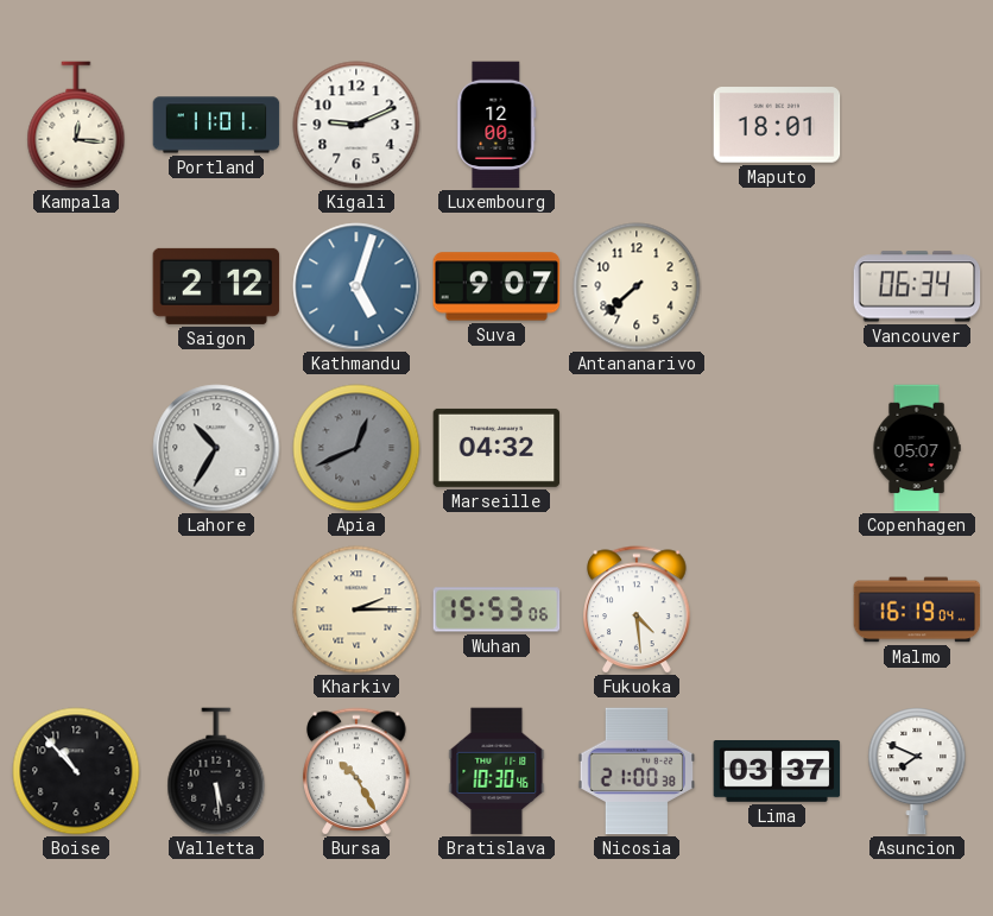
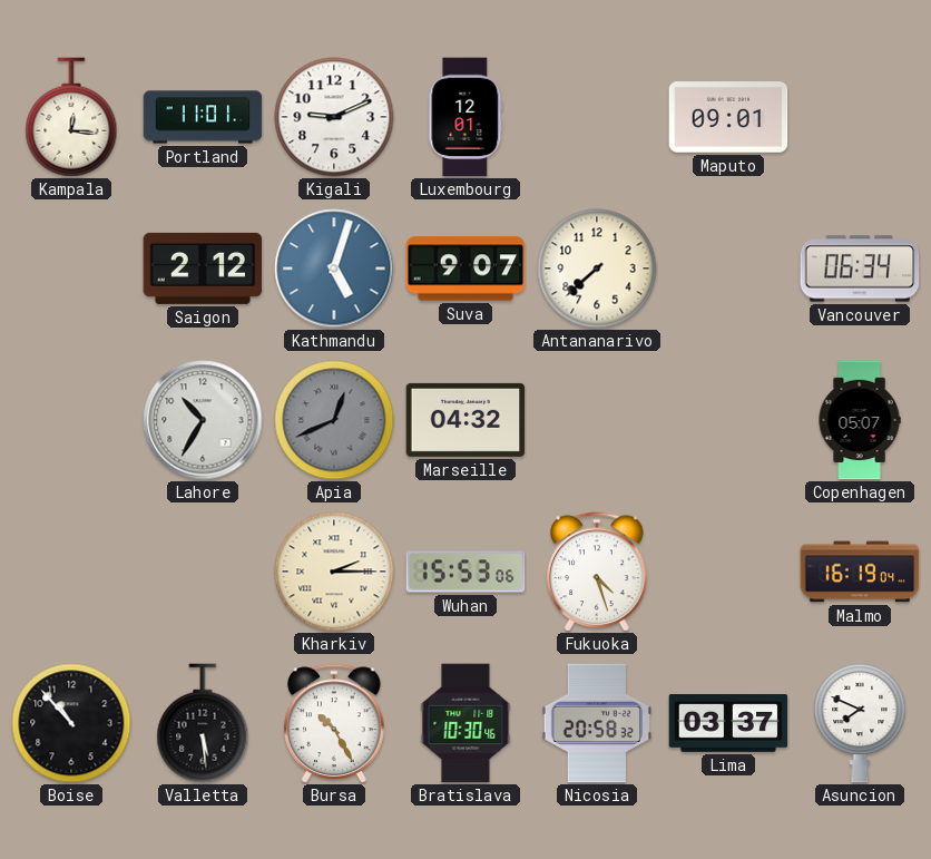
Luxembourg: 12:00 -> 12:01 (465, 117)
Maputo: 18:01 -> 09:01 (728, 117)
Fukuoka: 4:29 -> 4:27 (597, 572)
Nicosia: 21:00 -> 20:58 (597, 723)
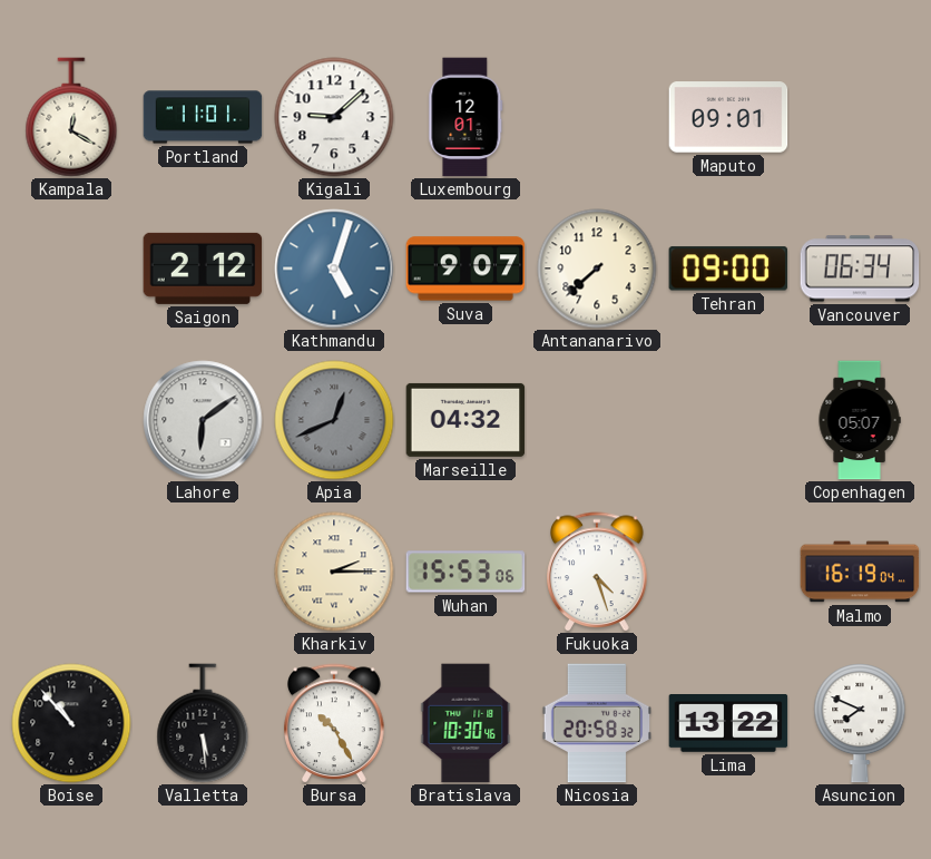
Kampala: 12:16 -> 12:20 (71, 117)
Kigali: 9:11 -> 9:08 (334, 117)
Tehran: none -> 09:00 (728, 269)
Lahore: 10:35 -> 6:09 (203, 420)
Lima: 03:37 -> 13:22 (728, 724)
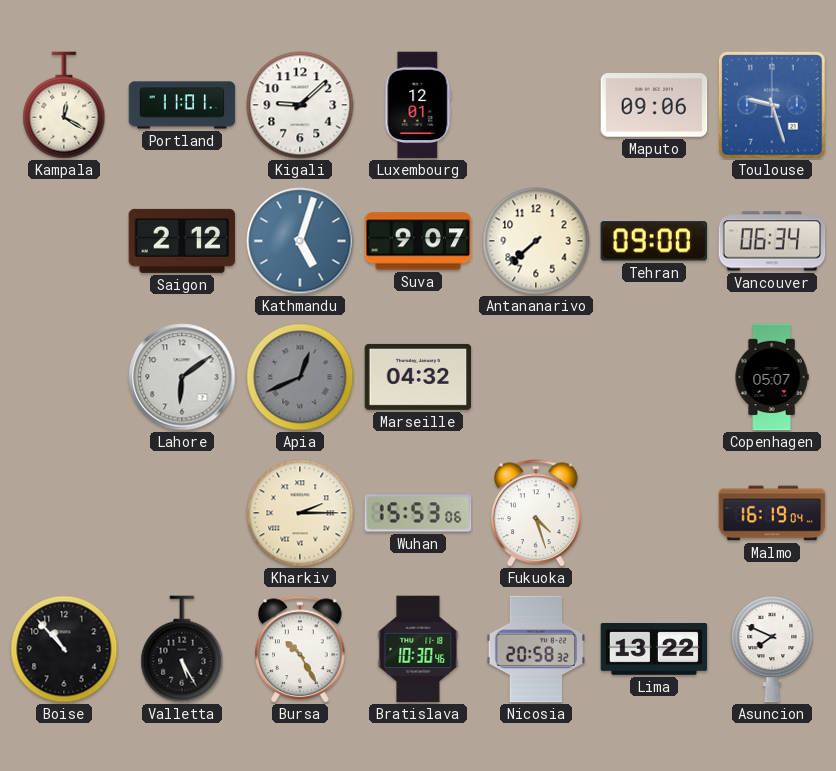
Maputo: 09:01 -> 09:06 (654, 105)
Toulouse: none -> 9:27 (773, 105)
Valletta: 5:29 -> 5:25 (182, 649)
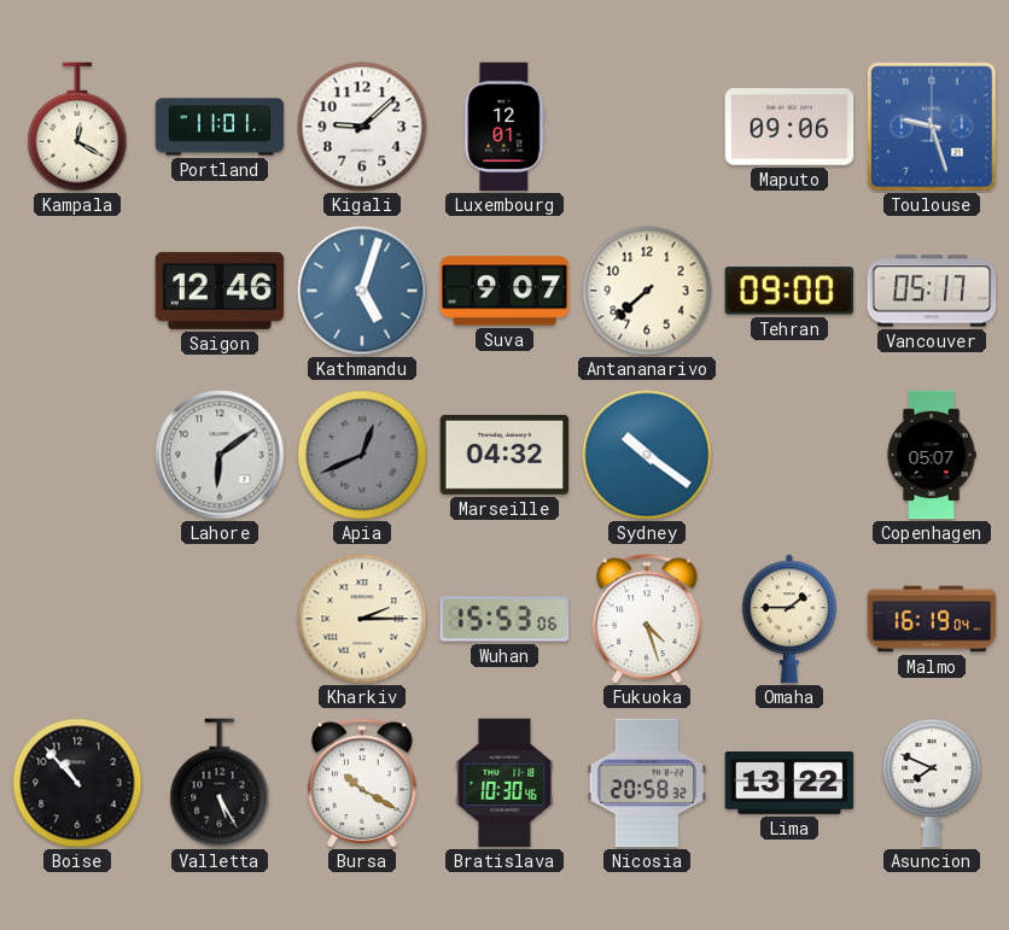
Saigon: 2:12 -> 12:46 (220, 291)
Vancouver: 06:34 -> 05:17 (932, 291)
Sydney: none -> 10:21 (647, 455)
Omaha: none -> 1:45 (789, 619)
Bursa: 10:25 -> 10:20 (362, 783)
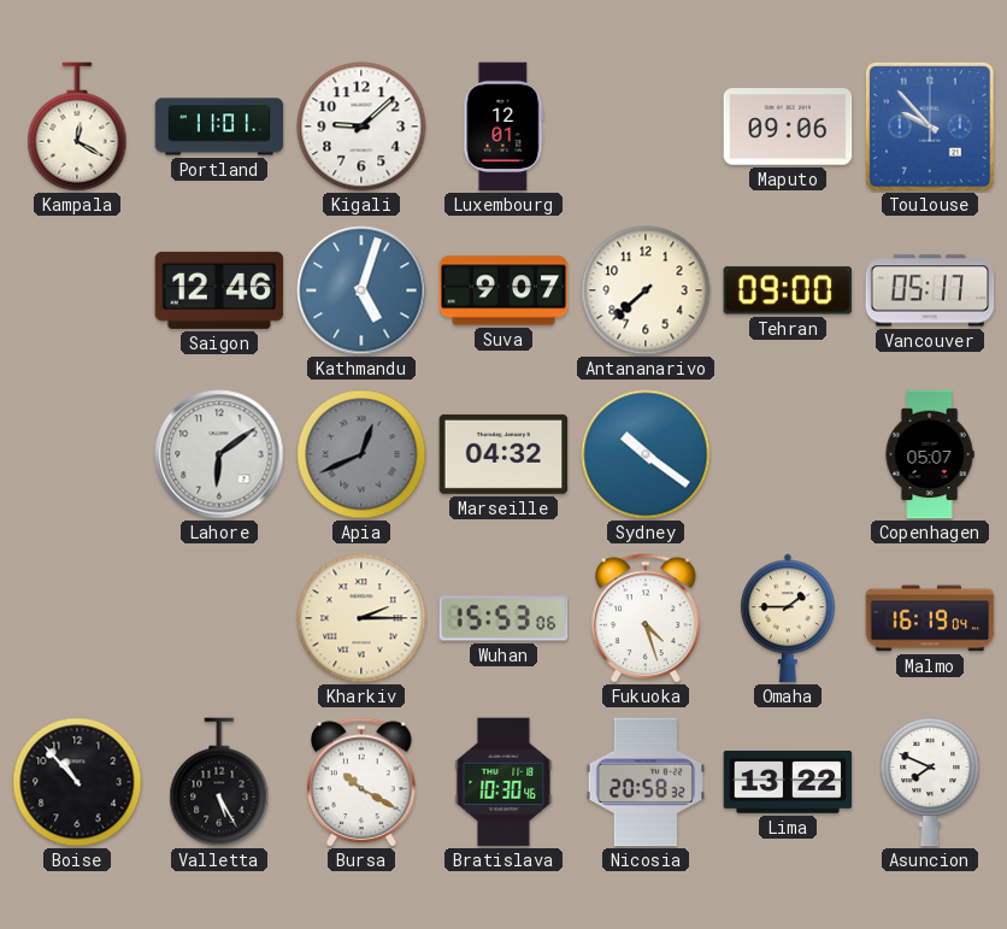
Toulouse: 9:27 -> 9:53 (931, 127)
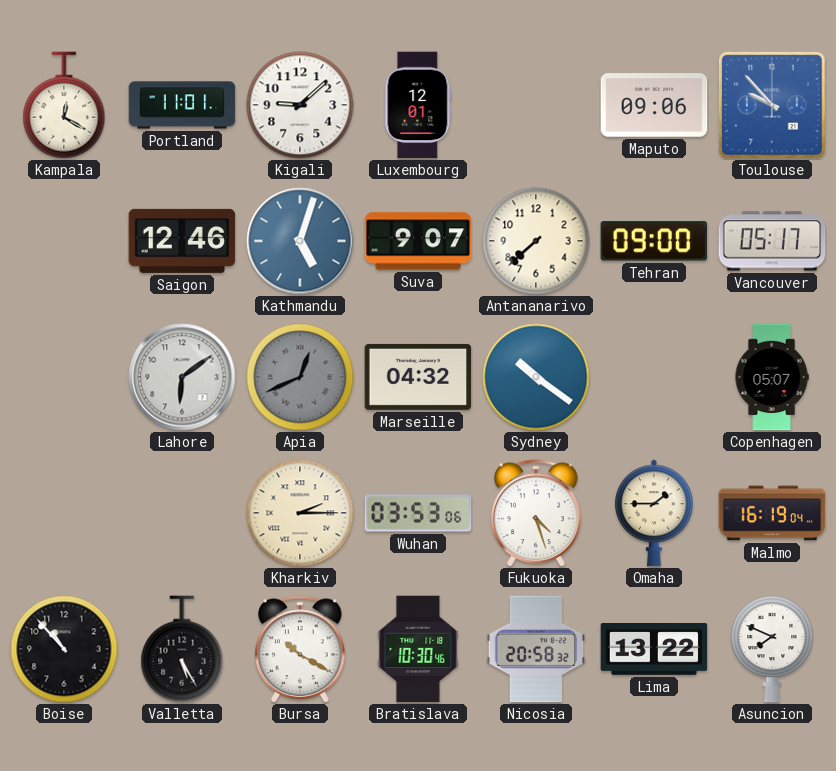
Wuhan: 15:53 -> 03:53 (418, 513)
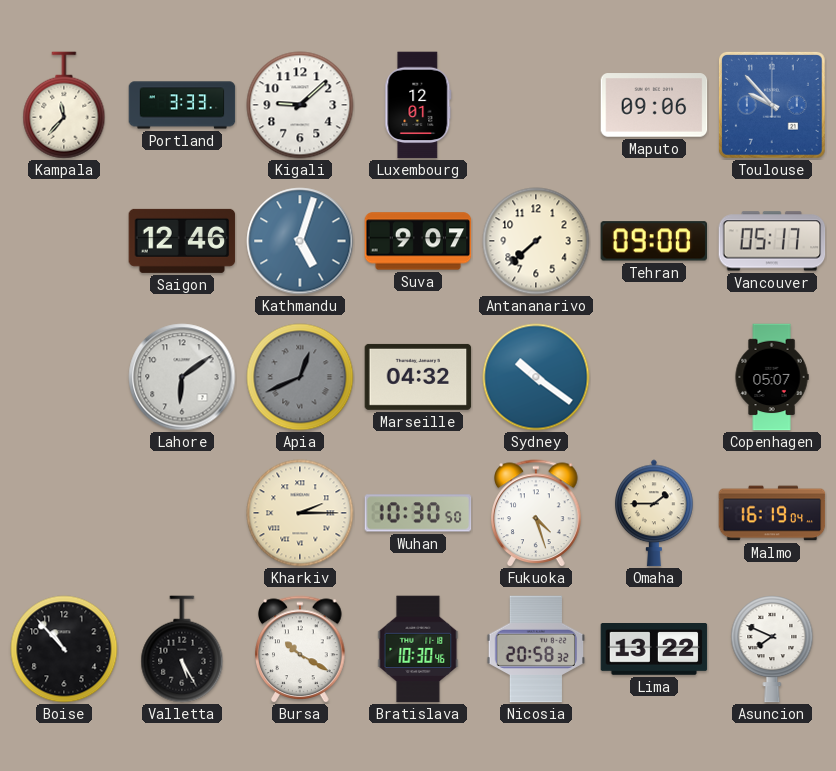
Kampala: 12:20 -> 11:37 (64, 105)
Portland: 11:01 -> 3:33 (182, 105)
Wuhan: 03:53 -> 10:30 (418, 513)
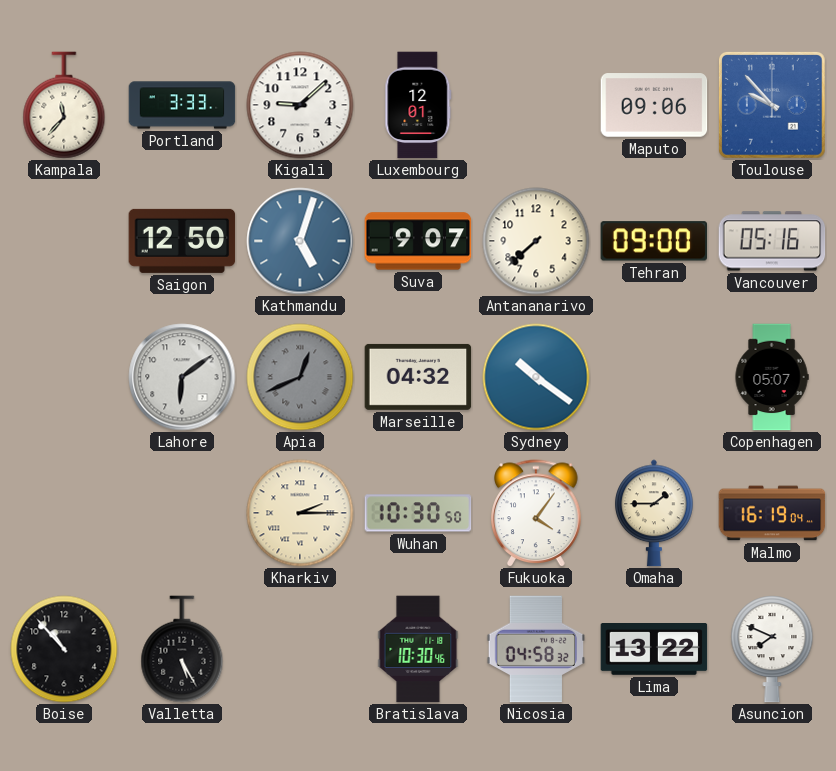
Saigon: 12:46 -> 12:50 (182, 241)
Vancouver: 05:17 -> 05:16 (772, 241)
Fukuoka: 4:27 -> 4:06 (536, 513)
Bursa: 10:20 -> none (300, 649)
Nicosia: 20:58 -> 04:58 (536, 649)
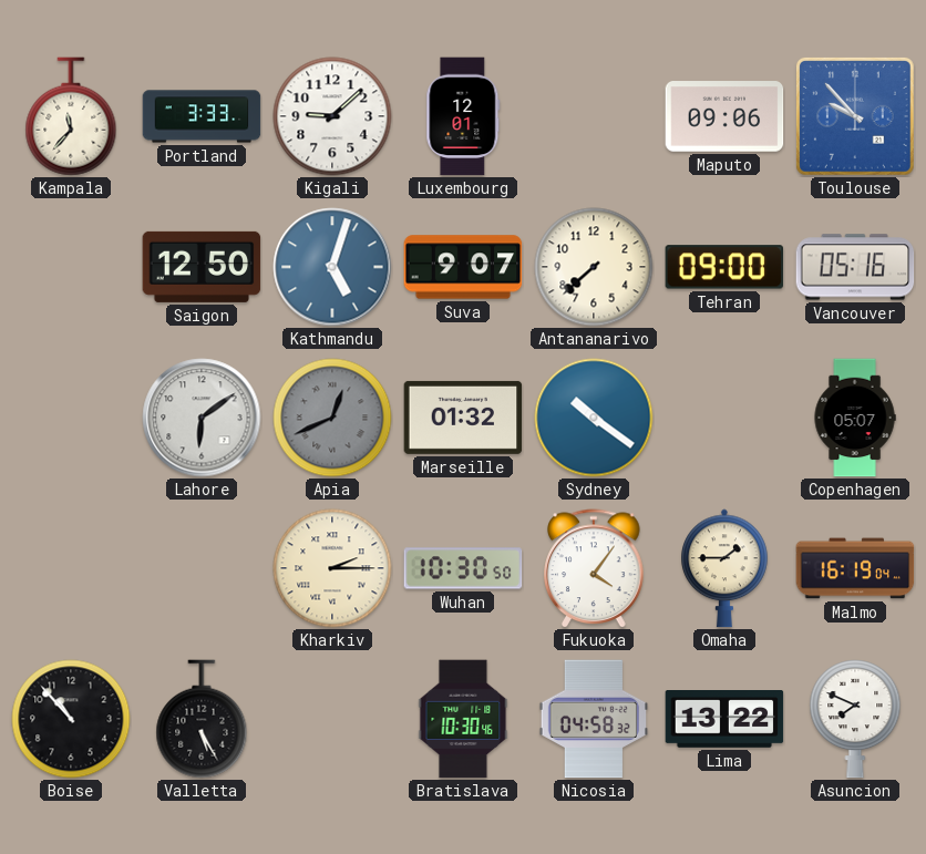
Marseille: 04:32 -> 01:32 (463, 418)
